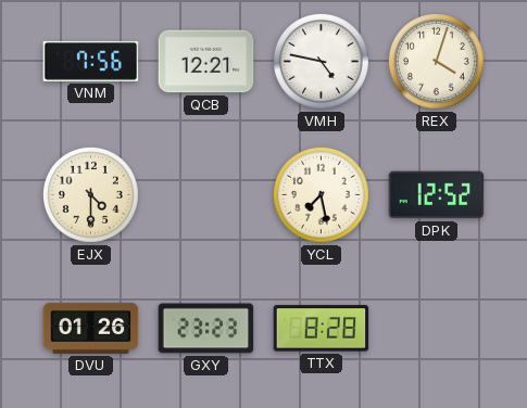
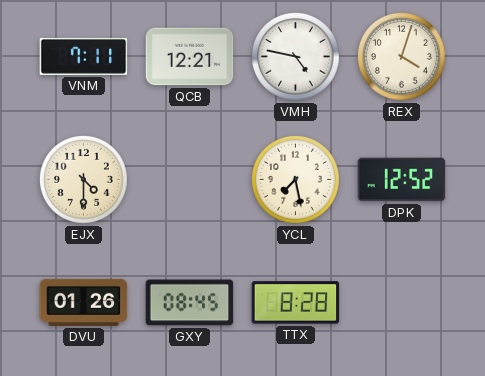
VNM: 7:56 -> 7:11 (84, 56)
GXY: 23:23 -> 08:45 (190, 303)
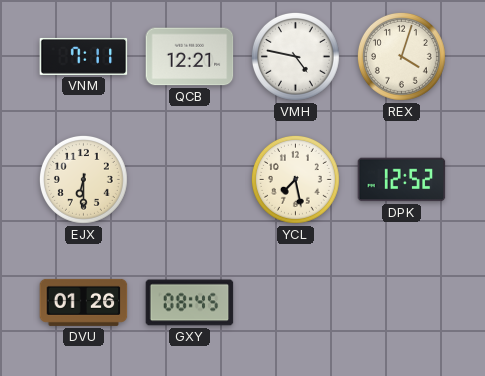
EJX: 4:30 -> 6:30 (83, 179)
TTX: 8:28 -> none (296, 303)
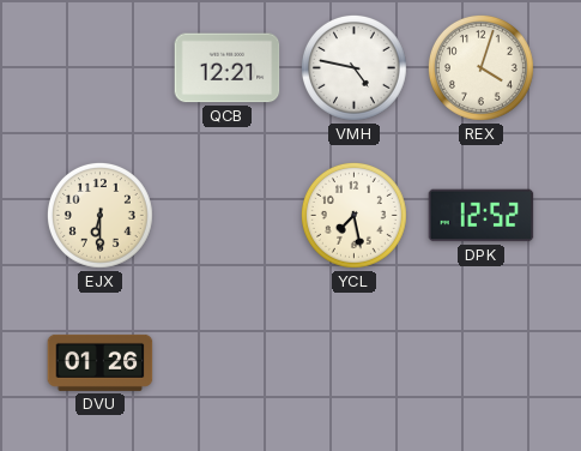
VNM: 7:11 -> none (84, 56)
GXY: 08:45 -> none (190, 303)
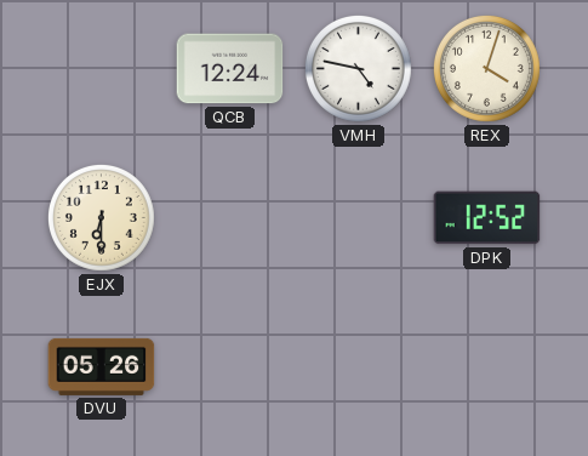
QCB: 12:21 -> 12:24 (230, 69)
YCL: 7:28 -> none (353, 215)
DVU: 01:26 -> 05:26 (102, 366)
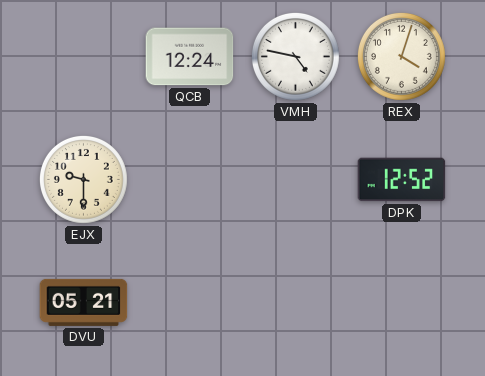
EJX: 6:30 -> 9:30 (83, 179)
DVU: 05:26 -> 05:21 (84, 302)
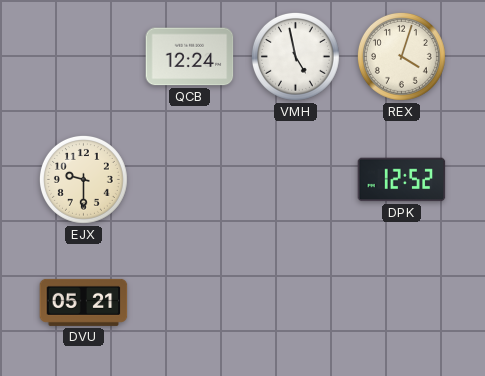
VMH: 4:47 -> 4:58 (295, 56)
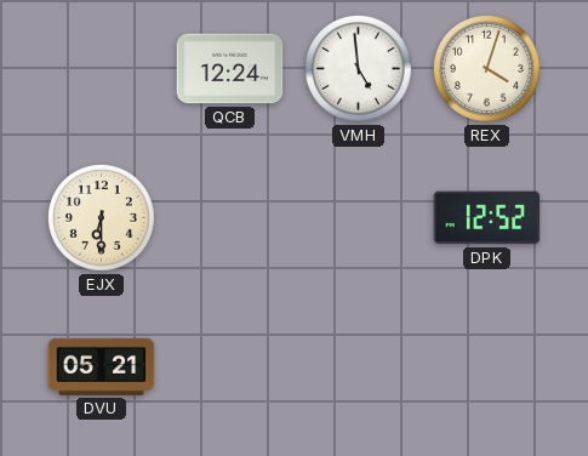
VMH: 4:58 -> 4:59 (358, 68)
EJX: 9:30 -> 6:30 (101, 217)
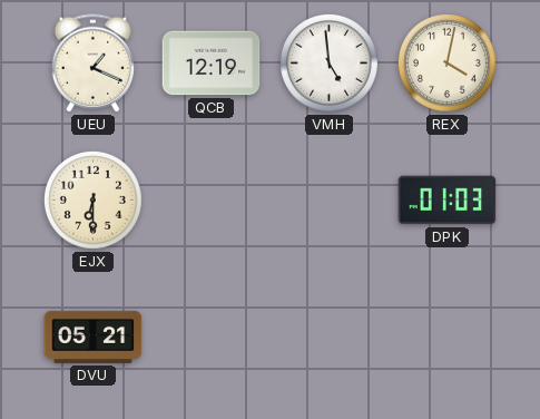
UEU: none -> 1:19 (92, 64)
QCB: 12:24 -> 12:19 (212, 64)
REX: 4:03 -> 4:02 (446, 62)
DPK: 12:52 -> 01:03 (448, 201)
